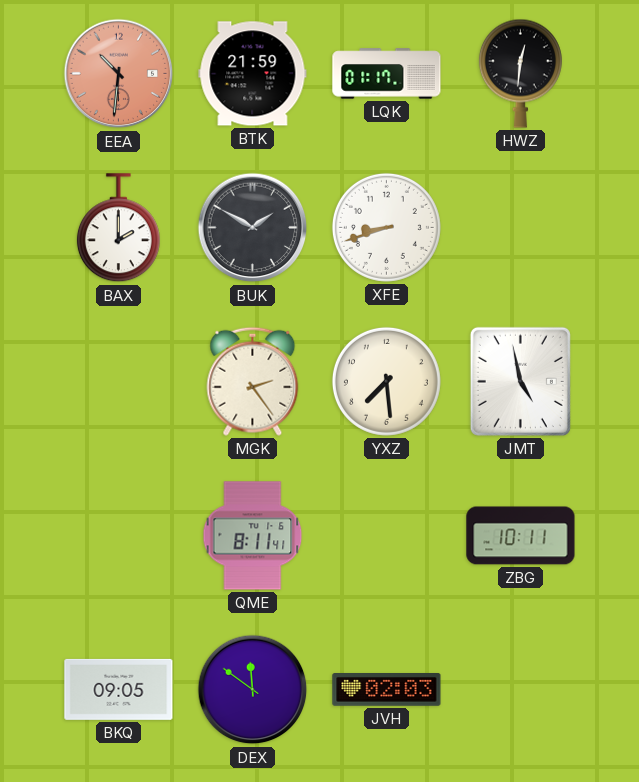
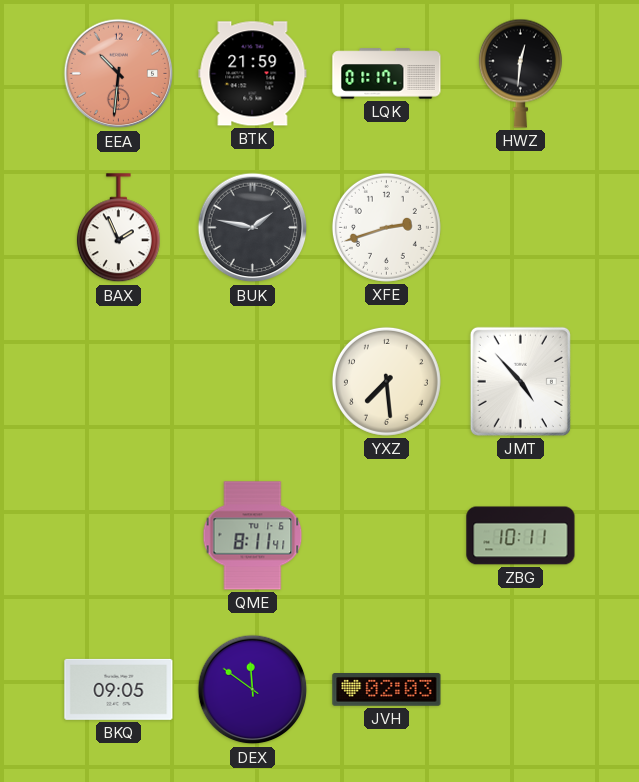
BAX: 2:00 -> 1:56 (118, 228)
BUK: 1:50 -> 1:47 (253, 228)
XFE: 8:42 -> 2:42 (386, 227)
MGK: 2:24 -> none (253, 381)
JMT: 4:58 -> 4:53 (520, 381)
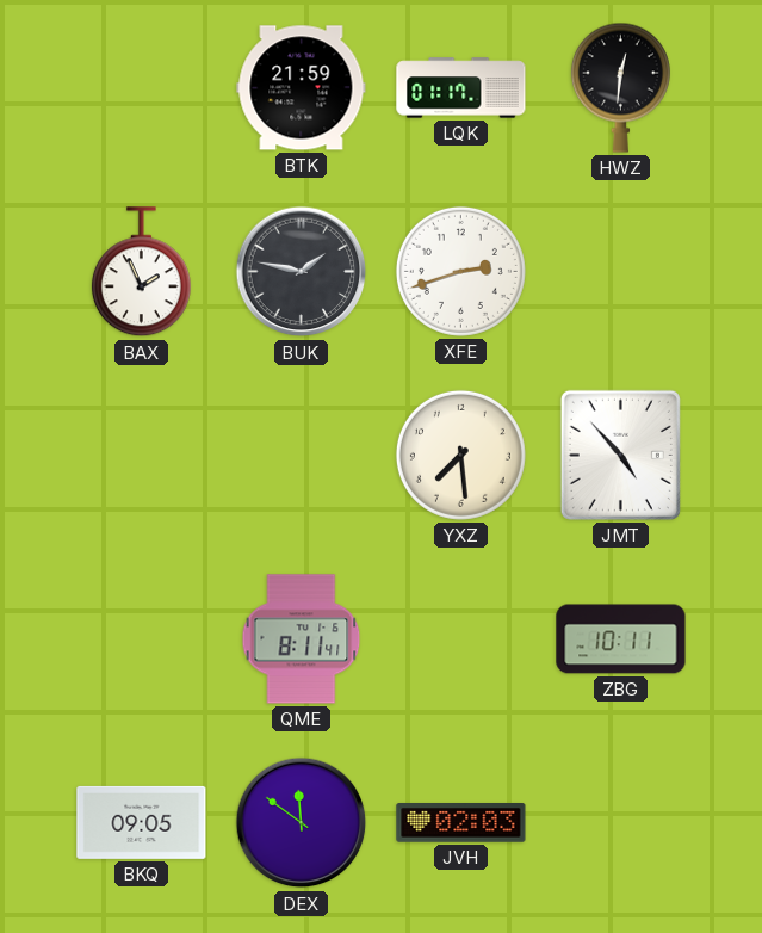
EEA: 10:31 -> none (119, 74)
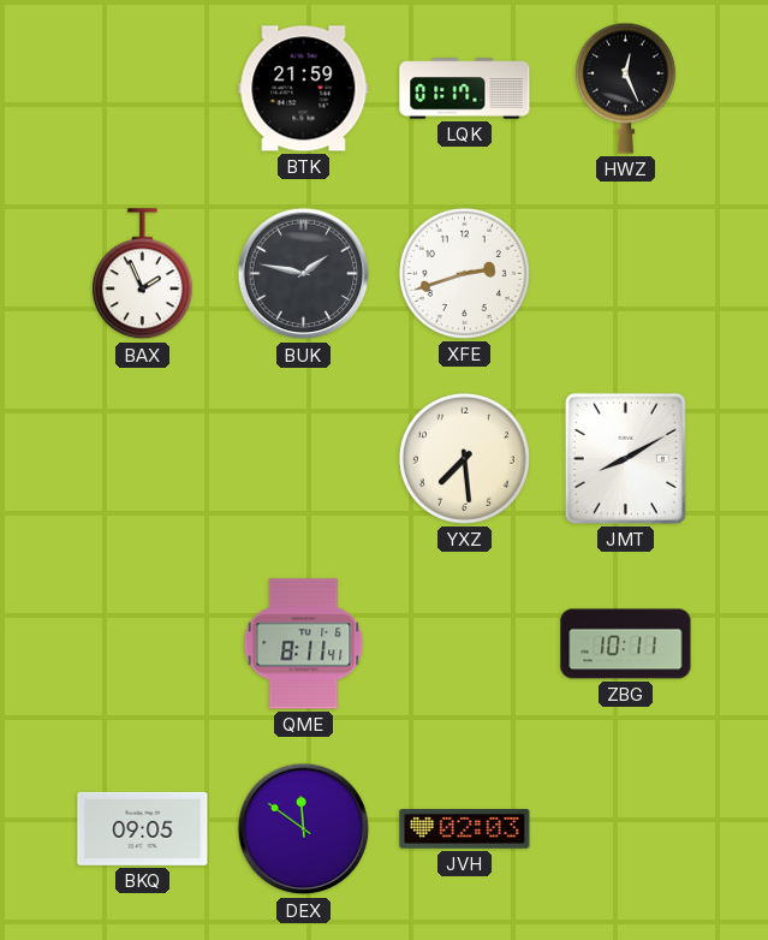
HWZ: 12:31 -> 12:26 (625, 88)
JMT: 4:53 -> 8:10 (625, 458)
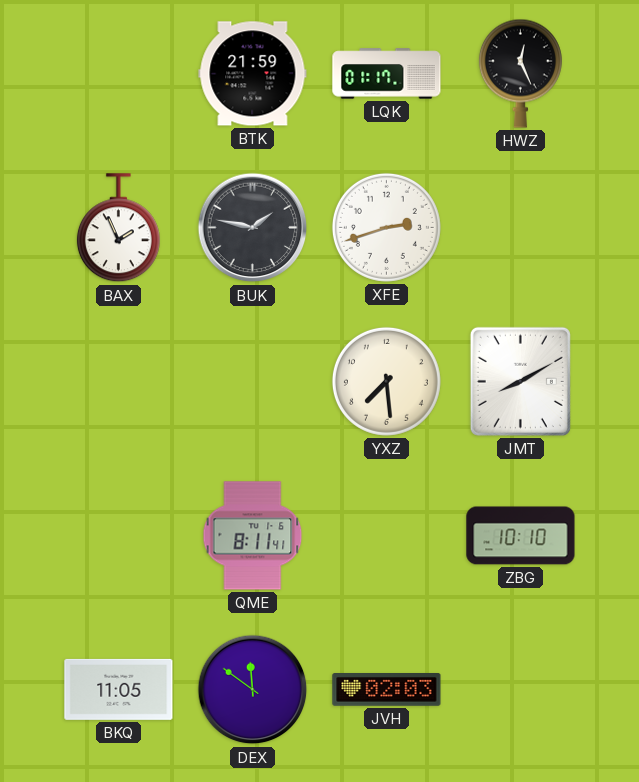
ZBG: 10:11 -> 10:10 (521, 536)
BKQ: 09:05 -> 11:05 (119, 689)
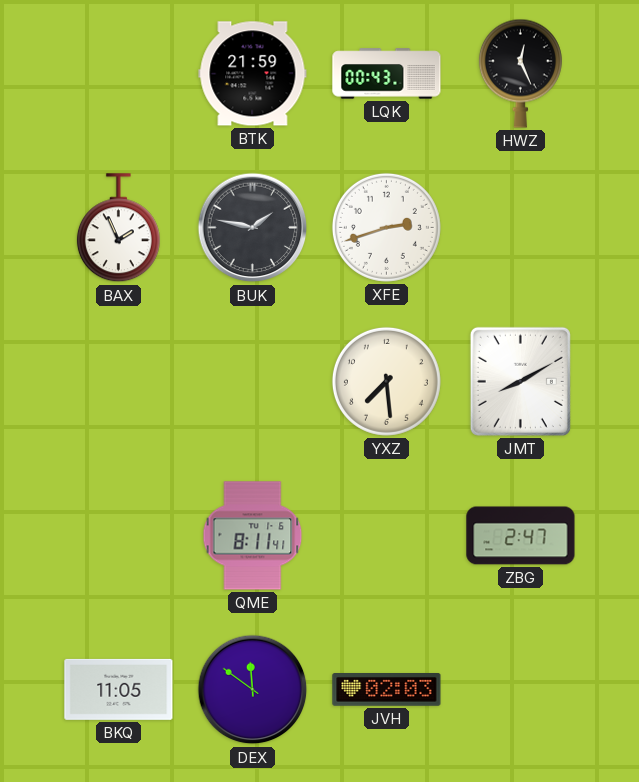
LQK: 01:17 -> 00:43 (387, 74)
ZBG: 10:10 -> 2:47 (521, 536)
